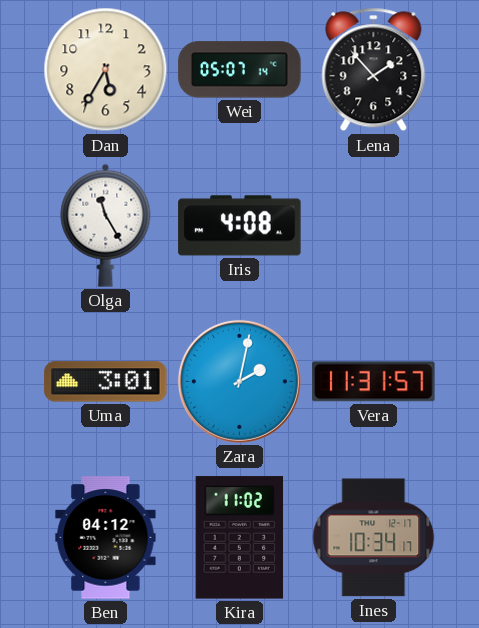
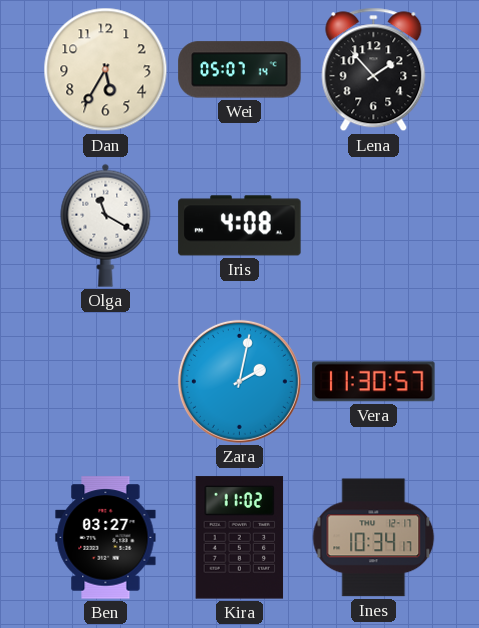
Olga: 11:25 -> 11:20 (106, 225)
Uma: 3:01 -> none (106, 382)
Vera: 11:31 -> 11:30 (374, 382)
Ben: 04:12 -> 03:27 (106, 538)
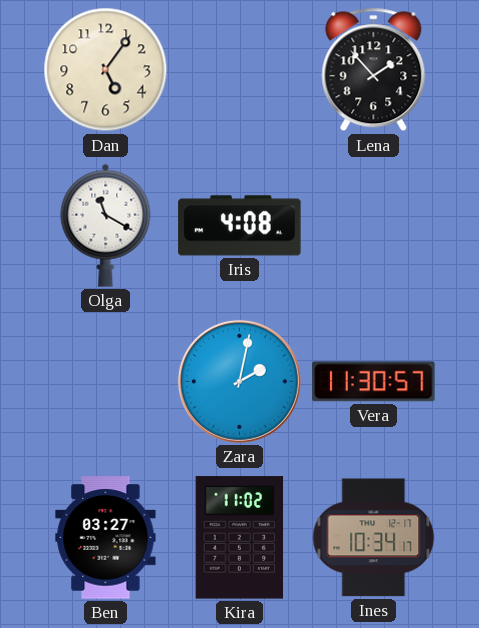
Dan: 5:35 -> 5:06 (106, 70)
Wei: 05:07 -> none (240, 70)
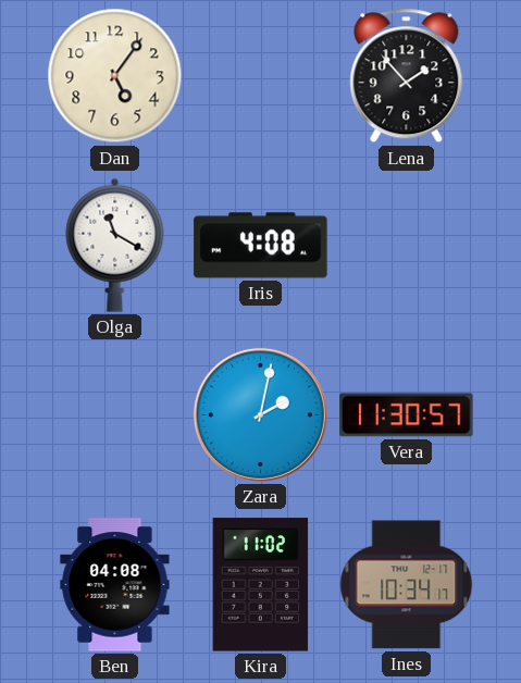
Ben: 03:27 -> 04:08 (115, 585)
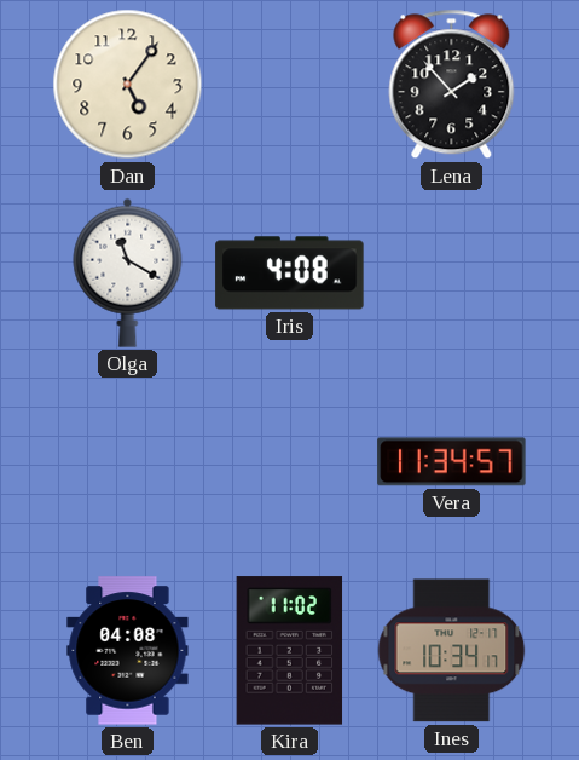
Zara: 2:02 -> none (260, 414)
Vera: 11:30 -> 11:34 (452, 462)
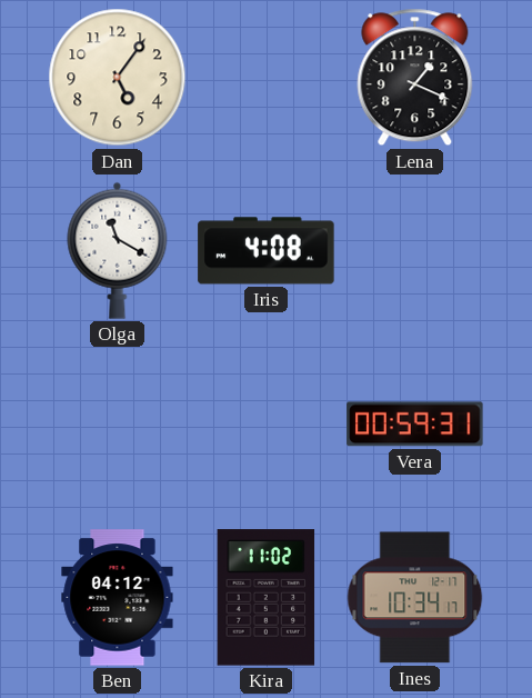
Lena: 1:53 -> 1:19 (415, 78)
Vera: 11:34 -> 00:59 (415, 425)
Ben: 04:08 -> 04:12 (118, 598)
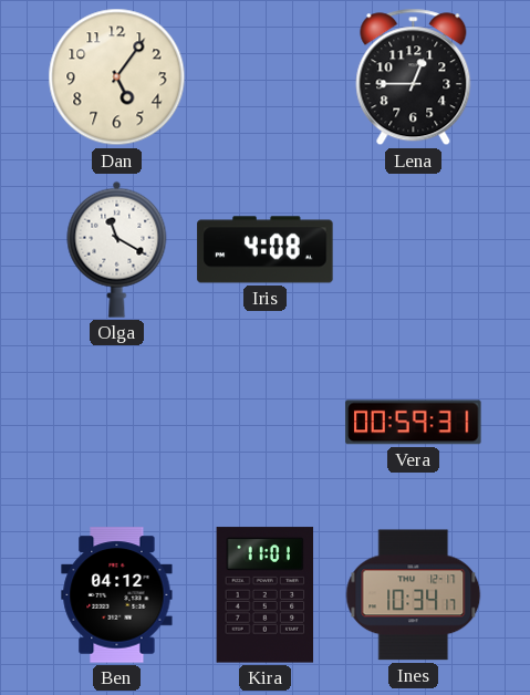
Lena: 1:19 -> 12:45 (414, 77)
Kira: 11:02 -> 11:01 (266, 595)
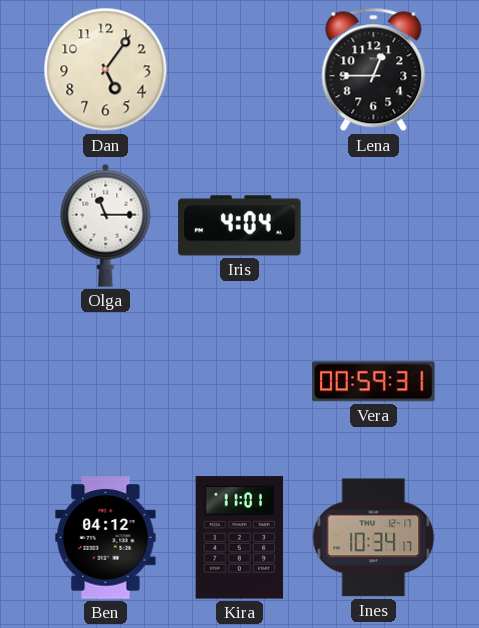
Olga: 11:20 -> 11:15 (106, 225)
Iris: 4:08 -> 4:04 (240, 226)
